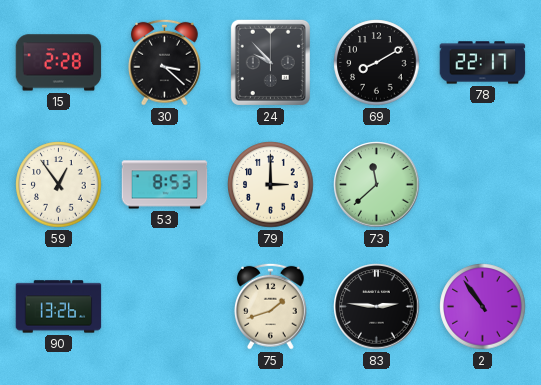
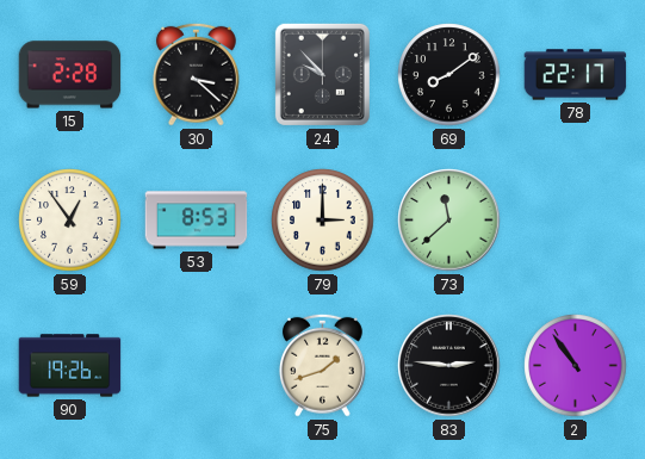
69: 8:10 -> 8:09 (449, 75)
90: 13:26 -> 19:26 (70, 366)
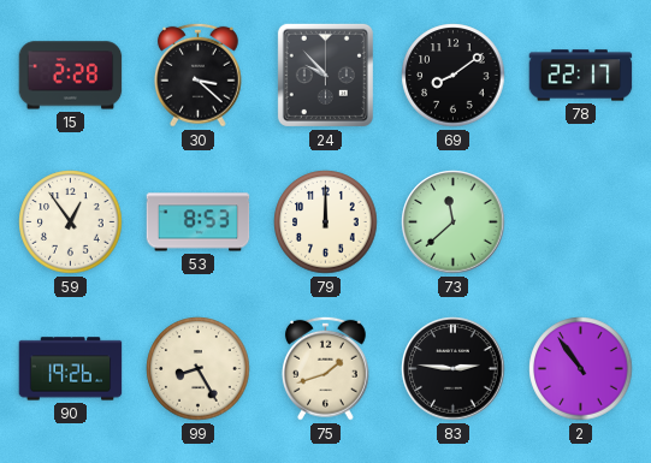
79: 3:00 -> 12:00 (326, 222)
99: none -> 8:25 (199, 369)
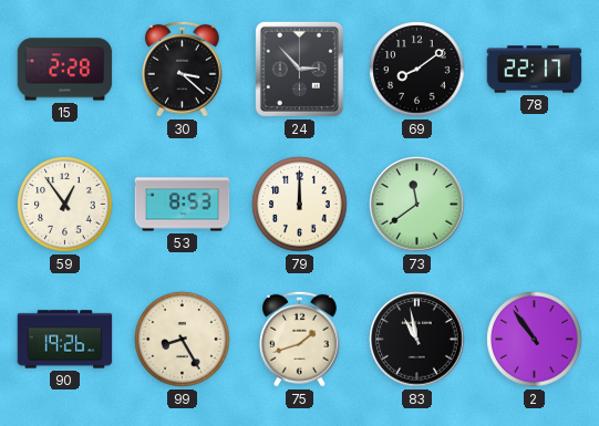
24: 9:53 -> 2:53 (299, 69)
73: 11:38 -> 11:39 (417, 205)
83: 2:46 -> 10:58 (417, 340)
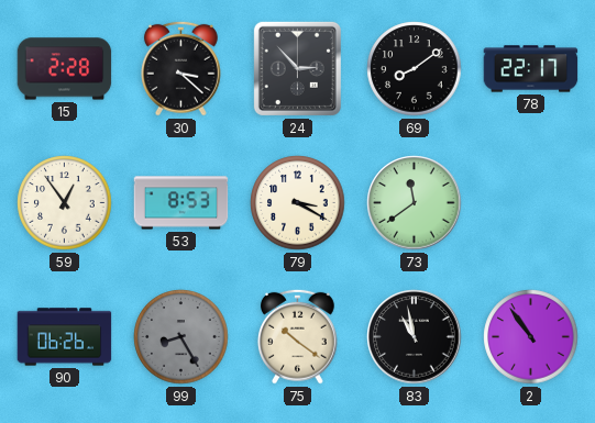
79: 12:00 -> 3:20 (298, 203)
90: 19:26 -> 06:26 (65, 337)
99 dial: cream -> grey (181, 337)
75: 1:42 -> 10:21 (298, 336)
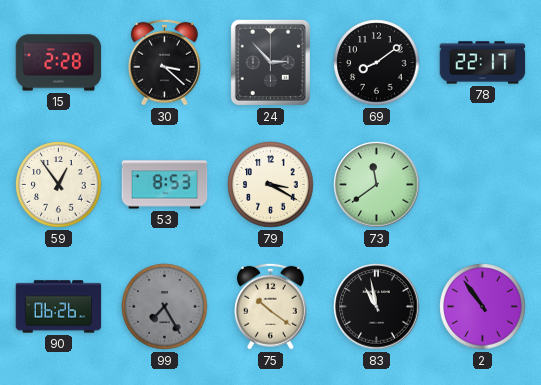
99: 8:25 -> 7:25 (165, 307)
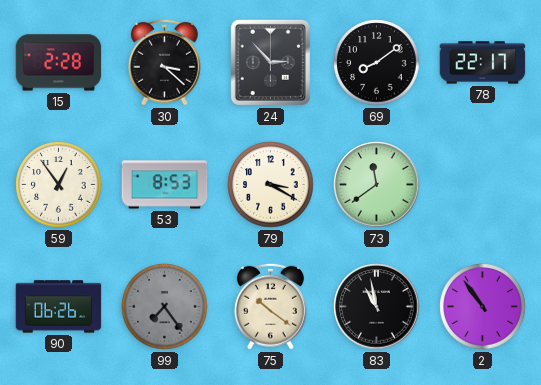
99: 7:25 -> 7:24 (165, 307)
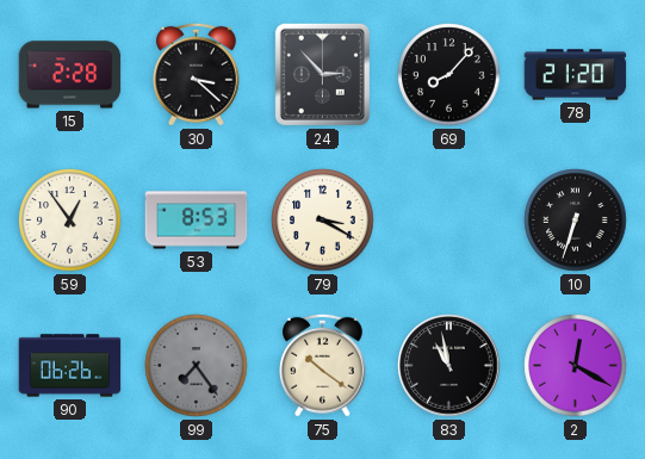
69: 8:09 -> 8:07 (449, 75)
78: 22:17 -> 21:20 (576, 75)
73: 11:39 -> none (377, 185)
10: none -> 6:33 (576, 221)
2: 10:54 -> 12:20 (576, 366)
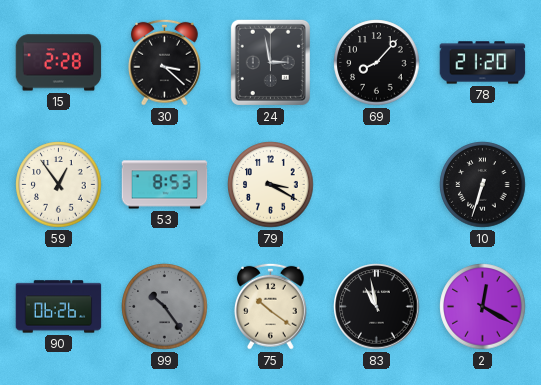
24: 2:53 -> 2:58 (270, 62)
99: 7:24 -> 10:24 (165, 307)
